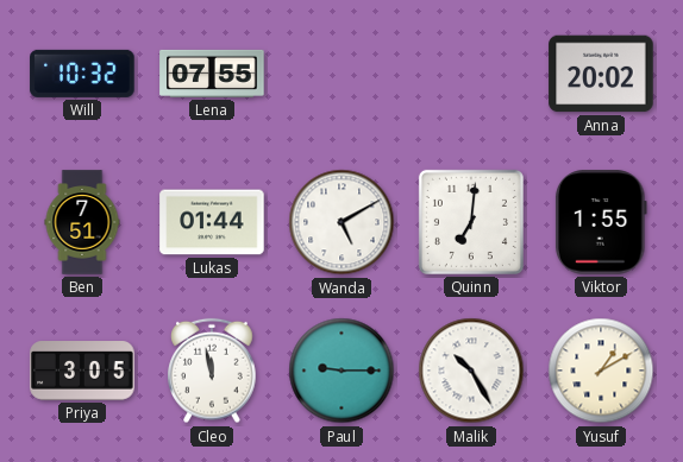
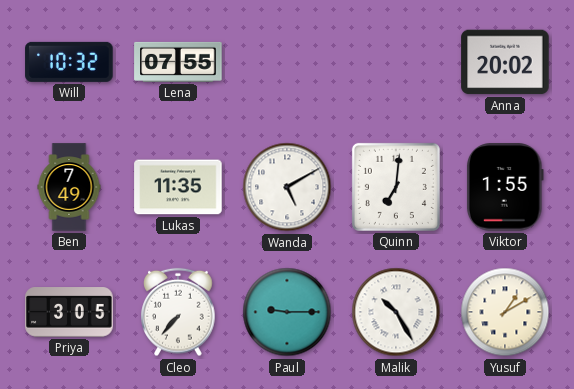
Ben: 7:51 -> 7:49 (69, 187)
Lukas: 01:44 -> 11:35 (178, 187)
Cleo: 11:58 -> 7:37 (178, 312)
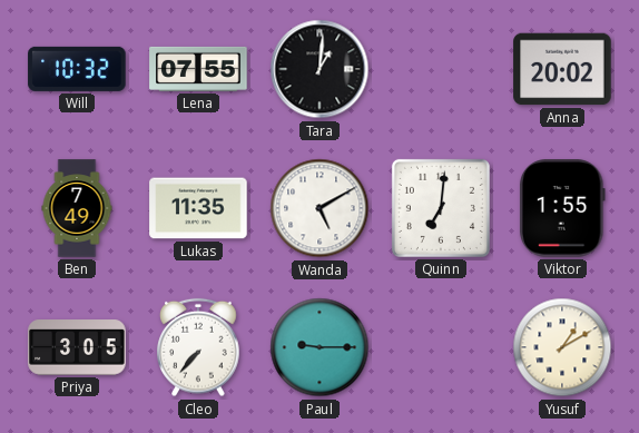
Tara: none -> 1:01 (319, 69)
Malik: 10:25 -> none (396, 312)
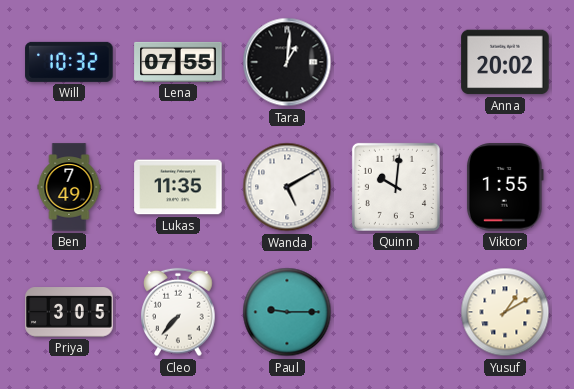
Quinn: 7:01 -> 10:01 (396, 187)
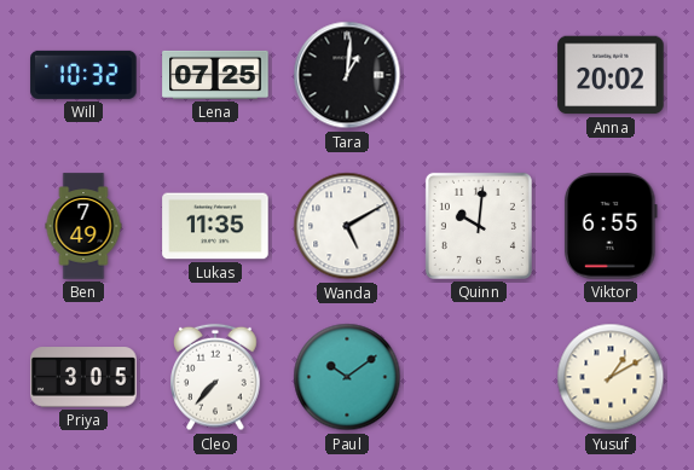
Lena: 07:55 -> 07:25 (215, 75)
Viktor: 1:55 -> 6:55 (611, 226)
Paul: 9:15 -> 10:09 (347, 377)
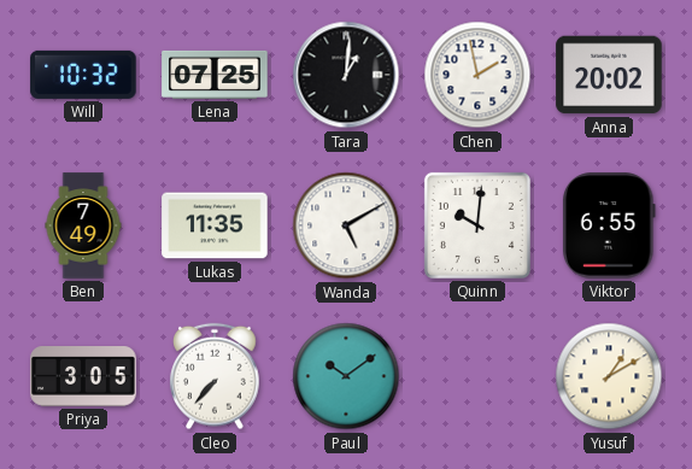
Chen: none -> 1:58 (477, 75)
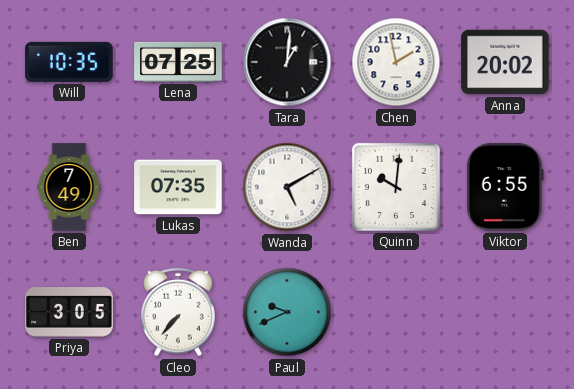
Will: 10:32 -> 10:35 (69, 62)
Lukas: 11:35 -> 07:35 (178, 187)
Paul: 10:09 -> 9:41 (287, 312)
Yusuf: 1:10 -> none (609, 376)
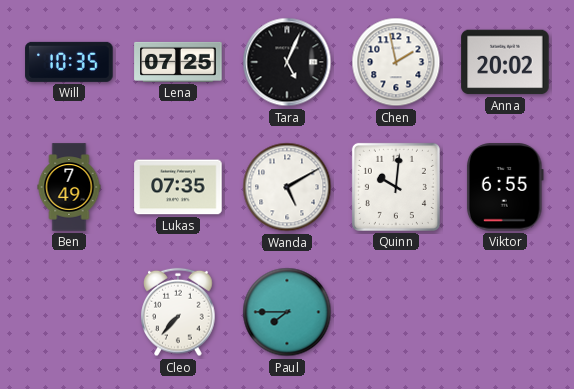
Tara: 1:01 -> 5:04 (287, 62)
Priya: 3:05 -> none (69, 312)
Paul: 9:41 -> 7:45 (287, 312)
